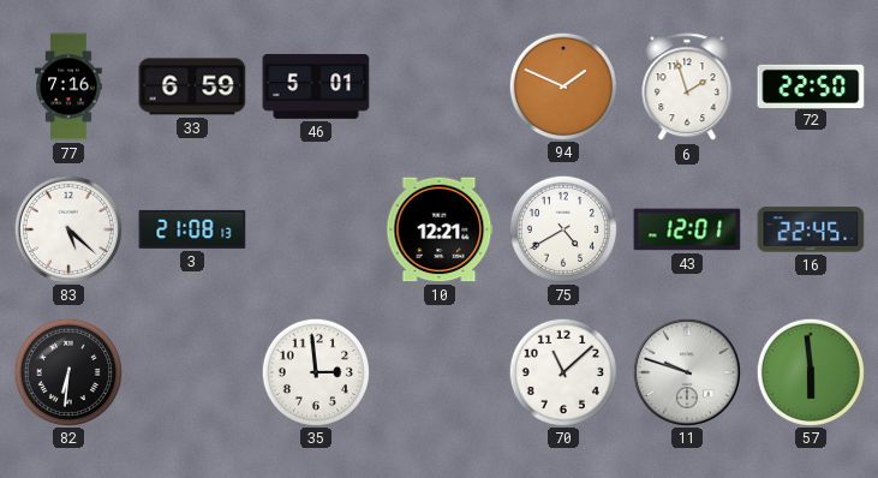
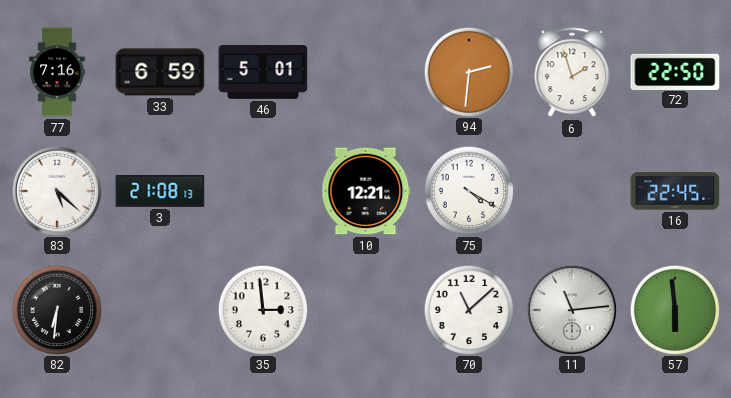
94: 1:49 -> 2:31 (468, 71)
75: 4:40 -> 4:20 (468, 190)
43: 12:01 -> none (687, 229)
11: 9:48 -> 11:14 (571, 309)
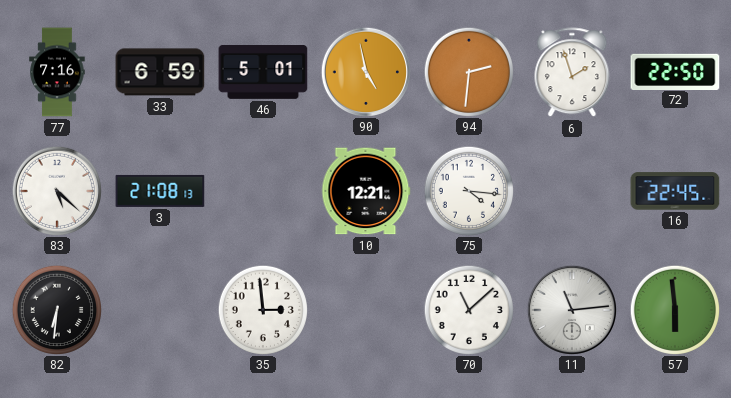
90: none -> 4:58 (365, 71)
75: 4:20 -> 4:16 (468, 190)
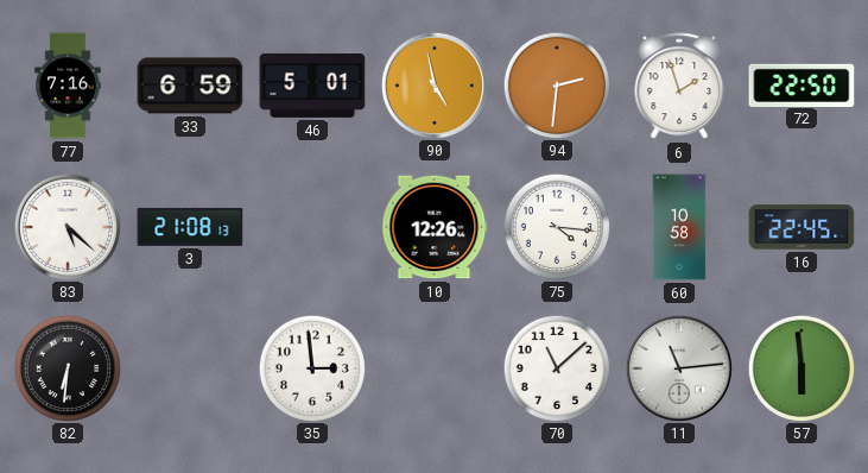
10: 12:21 -> 12:26 (435, 227)
60: none -> 10:58 (679, 227)
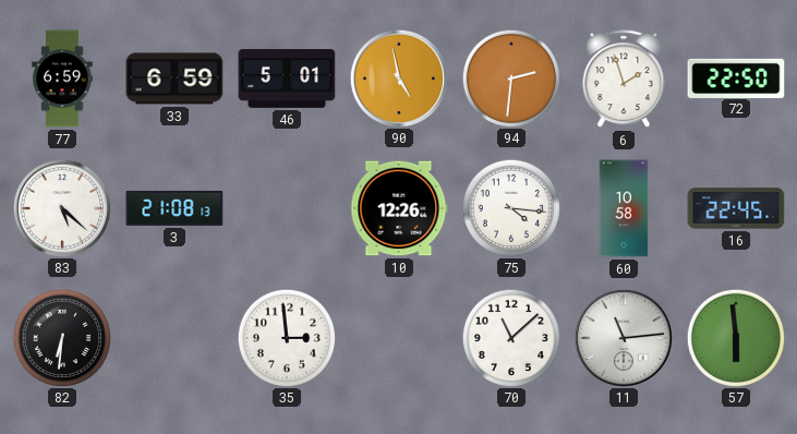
77: 7:16 -> 6:59 (62, 79)
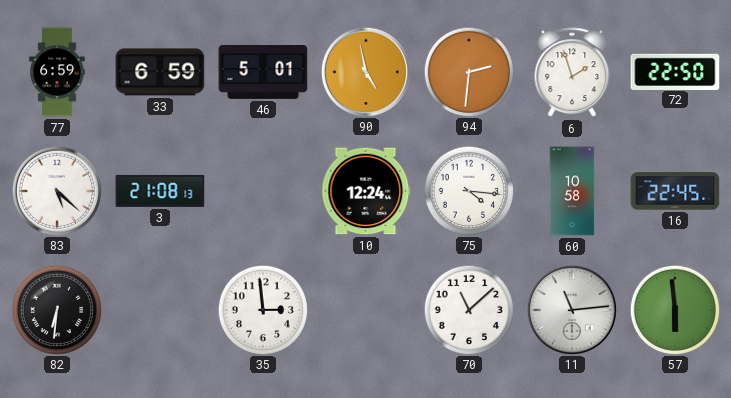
10: 12:26 -> 12:24 (366, 191)
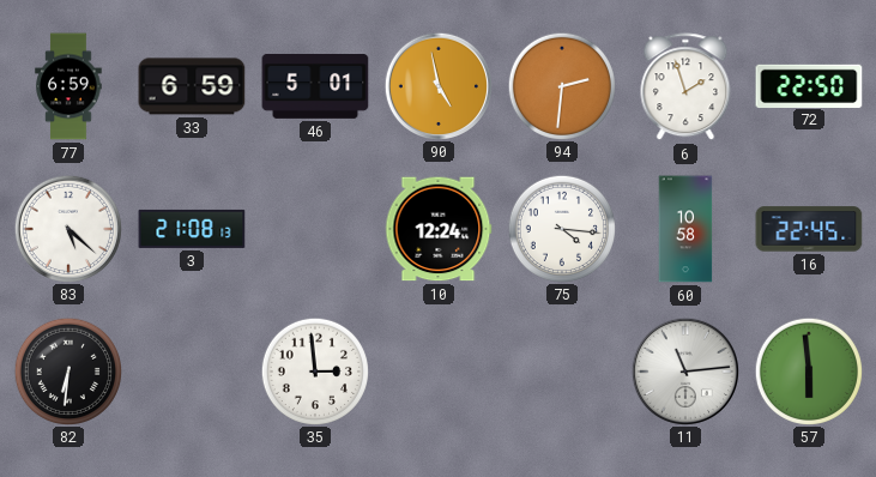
70: 11:08 -> none (468, 309)
